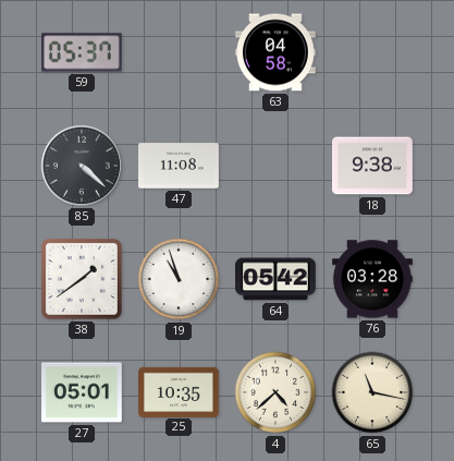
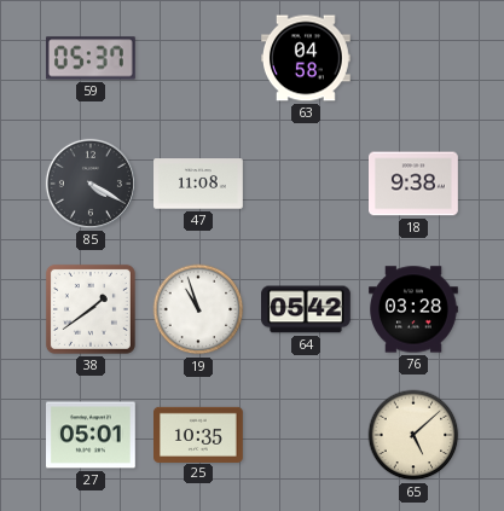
85: 4:22 -> 4:20 (91, 184)
4: 4:38 -> none (275, 392)
65: 11:17 -> 5:08 (413, 435)
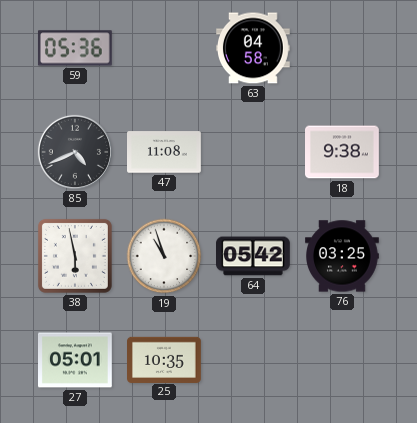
59: 05:37 -> 05:36 (75, 48)
85: 4:20 -> 4:41 (75, 152)
38: 1:39 -> 5:58 (75, 256)
76: 03:28 -> 03:25 (343, 256)
65: 5:08 -> none (413, 435)
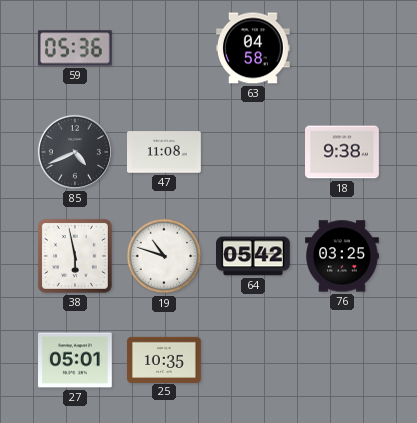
19: 10:57 -> 10:48 (164, 256)
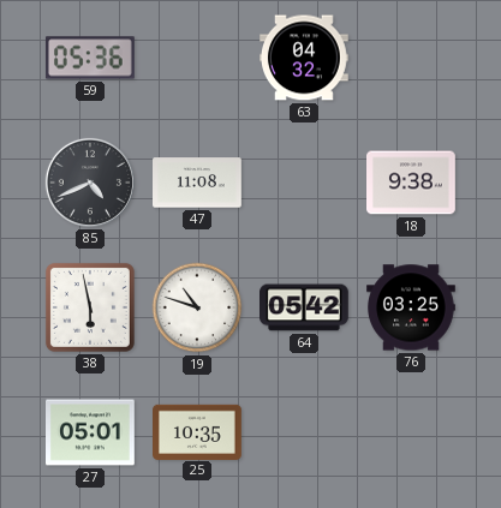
63: 04:58 -> 04:32 (305, 58)
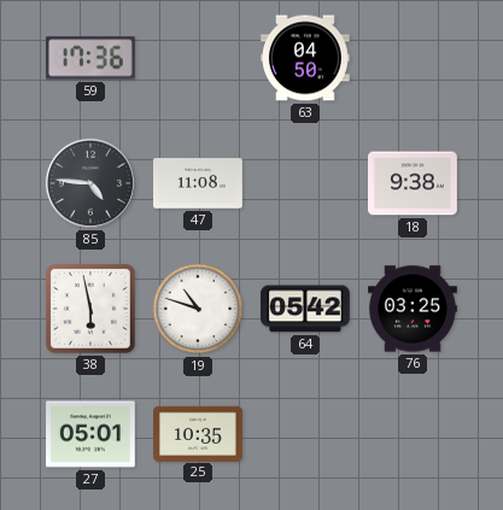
59: 05:36 -> 17:36 (90, 58)
63: 04:32 -> 04:50 (306, 58)
85: 4:41 -> 4:46 (90, 183)
